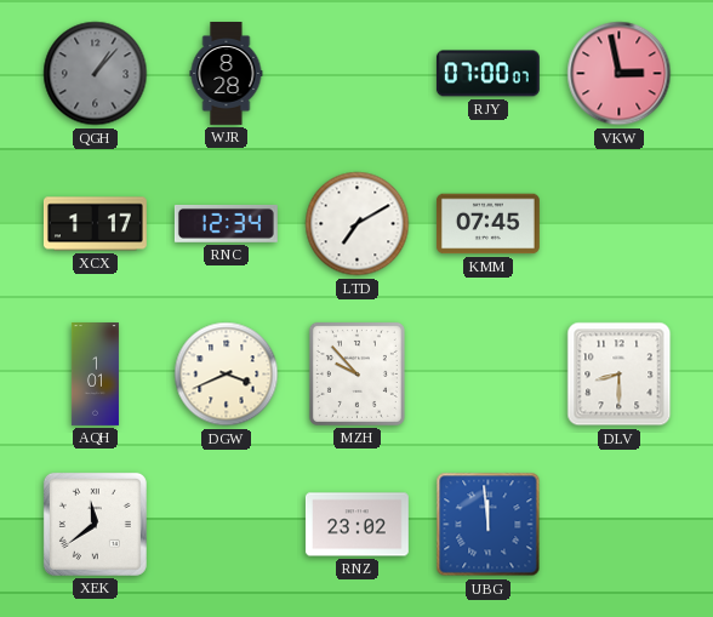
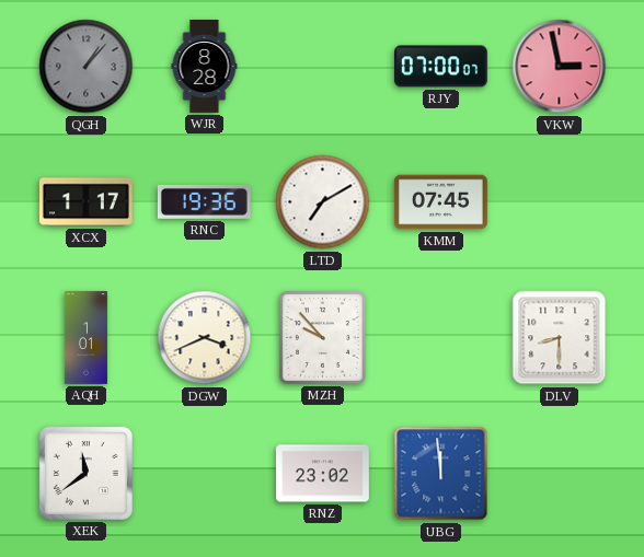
RNC: 12:34 -> 19:36 (204, 201)
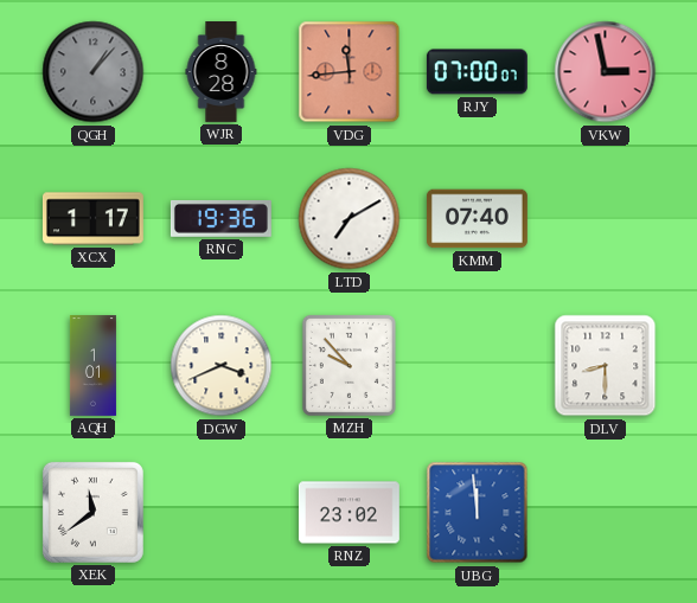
VDG: none -> 11:44 (350, 72)
KMM: 07:45 -> 07:40 (477, 219)
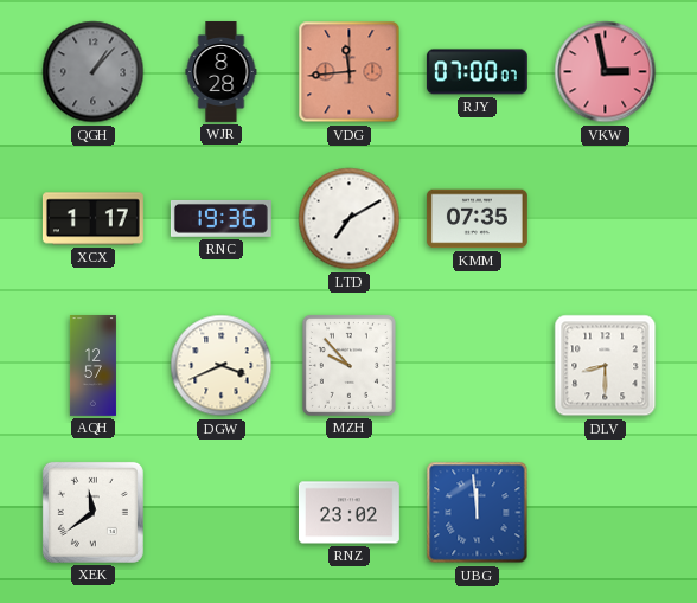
KMM: 07:40 -> 07:35 (477, 219)
AQH: 1:01 -> 12:57 (92, 366)
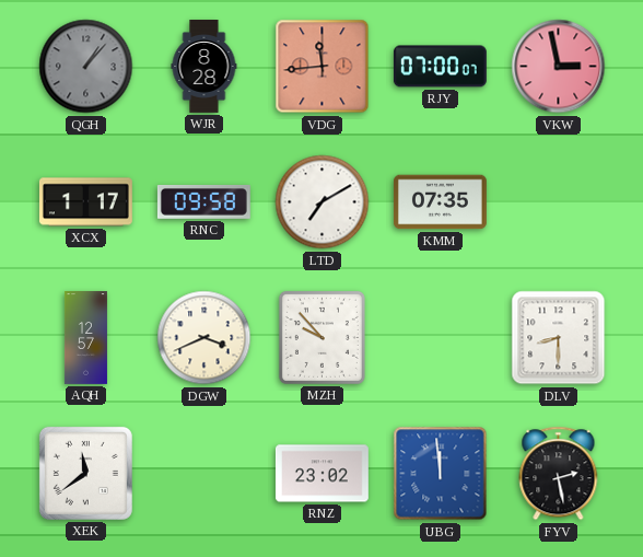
RNC: 19:36 -> 09:58 (203, 201)
FYV: none -> 2:28 (559, 474)
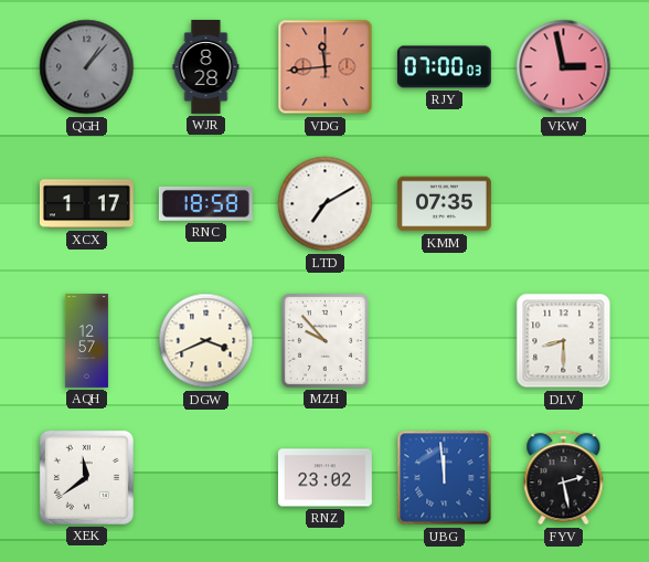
RJY: 07:00:07 -> 07:00:03 (444, 67)
RNC: 09:58 -> 18:58 (205, 203)
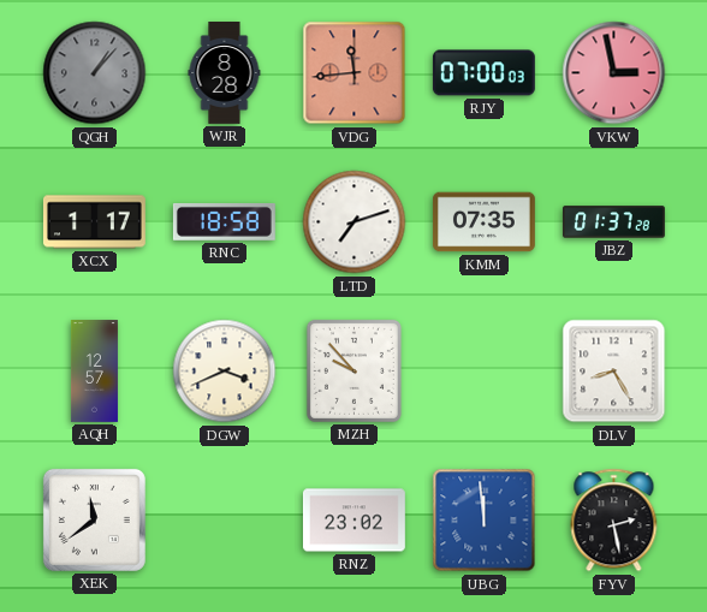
LTD: 7:10 -> 7:12 (355, 222)
JBZ: none -> 01:37 (613, 222)
DLV: 8:30 -> 8:25 (614, 372)
